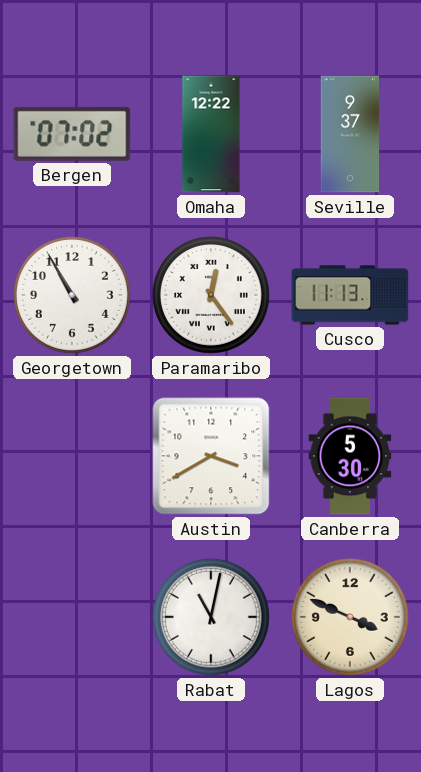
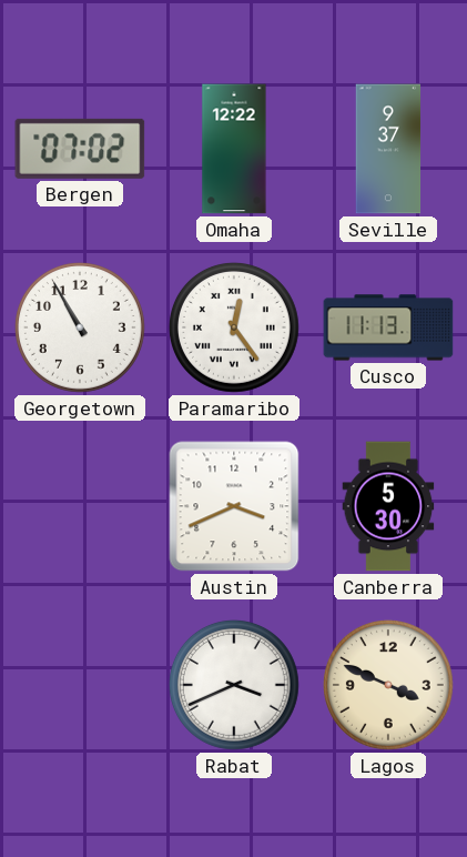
Austin: 3:40 -> 3:41 (234, 506)
Rabat: 11:02 -> 3:41 (234, 685)
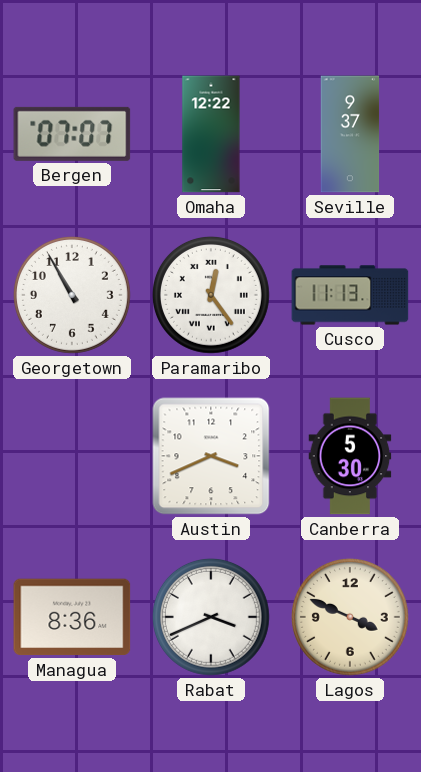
Bergen: 07:02 -> 07:07 (72, 134)
Managua: none -> 8:36 (72, 617)
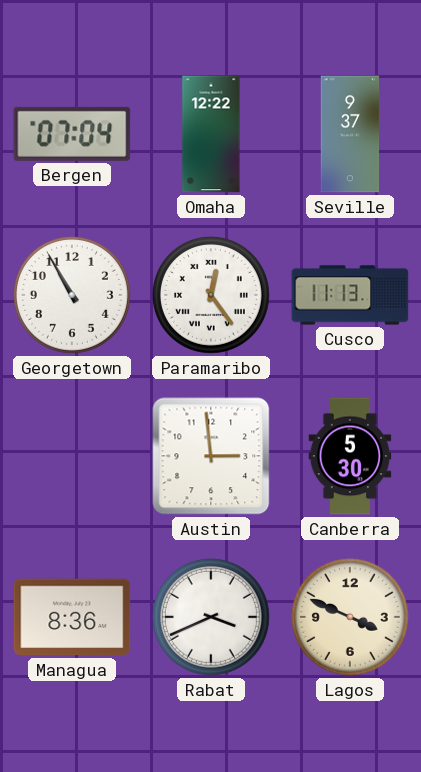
Bergen: 07:07 -> 07:04 (72, 134)
Austin: 3:41 -> 2:59 (211, 456)
